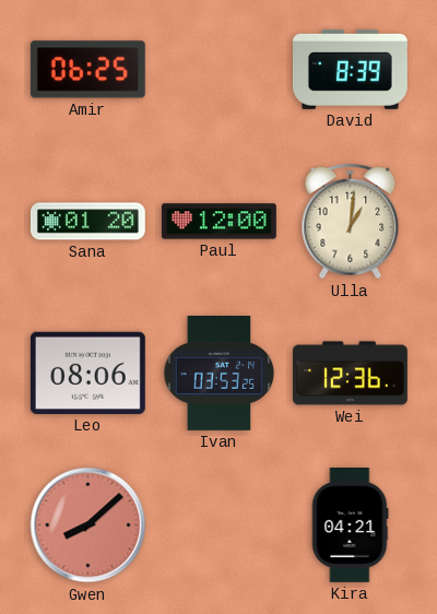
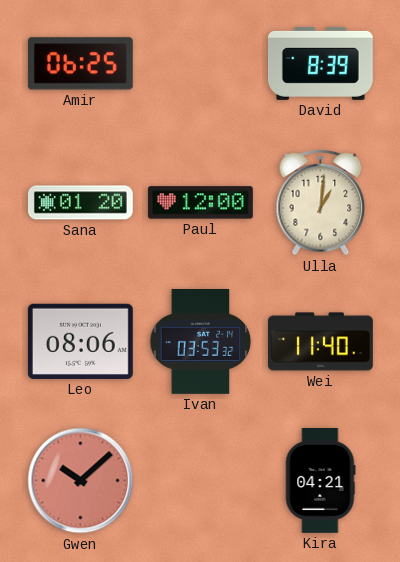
Ivan: 03:53:25 -> 03:53:32 (201, 342)
Wei: 12:36 -> 11:40 (321, 342)
Gwen: 8:08 -> 10:08 (81, 481)
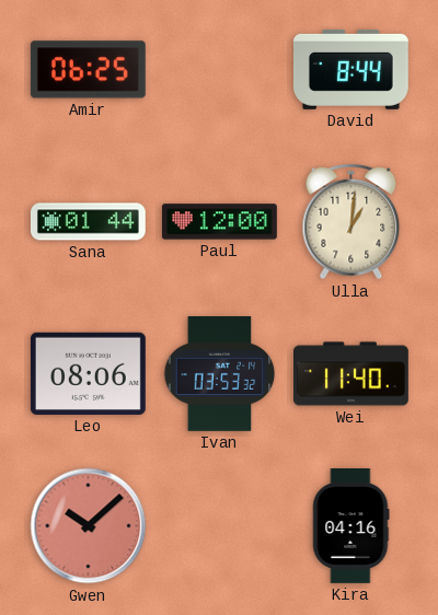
David: 8:39 -> 8:44 (350, 69)
Sana: 01:20 -> 01:44 (88, 222)
Kira: 04:21 -> 04:16 (350, 526)
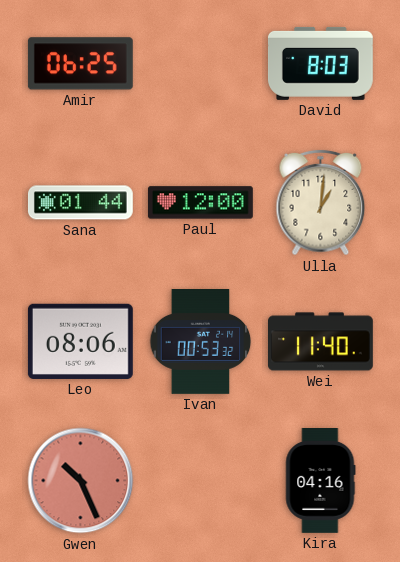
David: 8:44 -> 8:03 (320, 63)
Ivan: 03:53 -> 00:53 (201, 342)
Gwen: 10:08 -> 10:26 (81, 481)
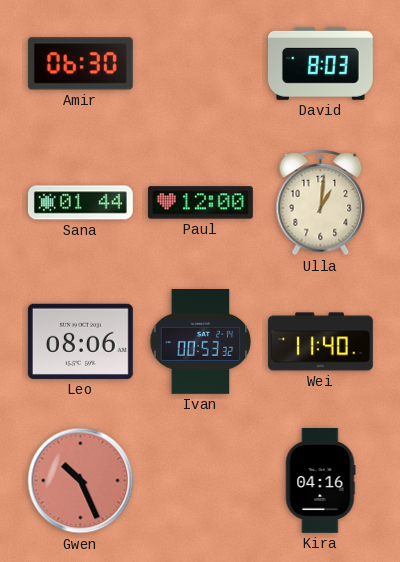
Amir: 06:25 -> 06:30 (80, 64)
